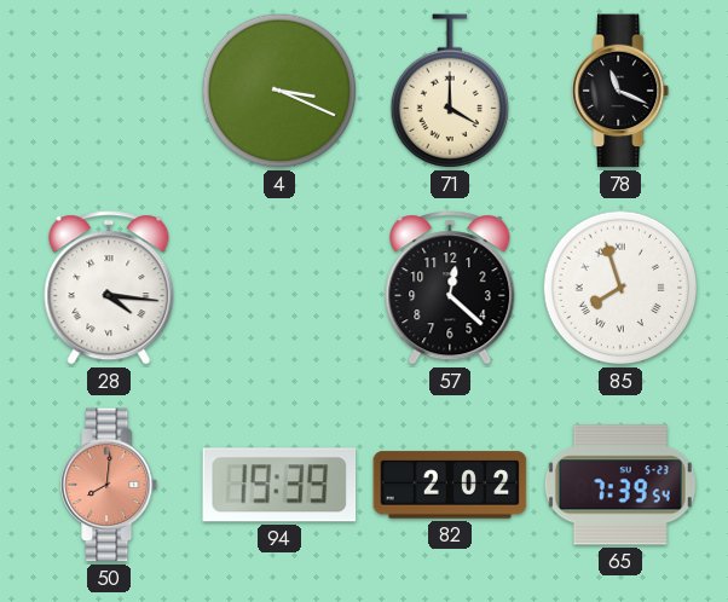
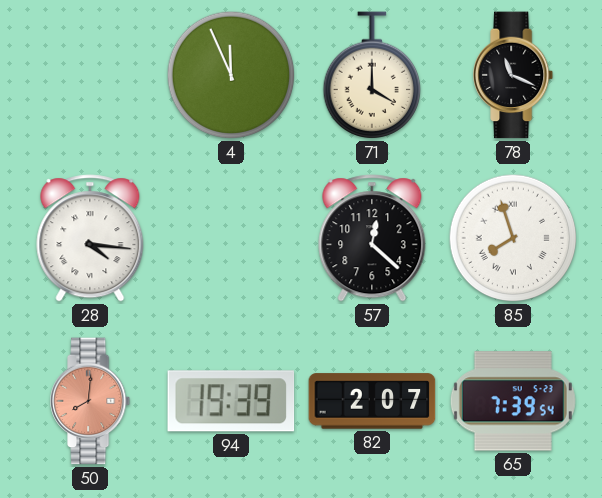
4: 3:19 -> 11:56 (231, 75)
82: 2:02 -> 2:07 (372, 401)
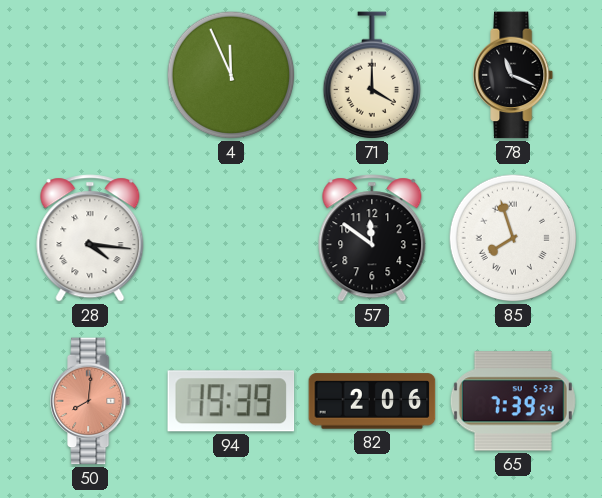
57: 12:22 -> 11:51 (372, 238)
82: 2:07 -> 2:06 (372, 401)
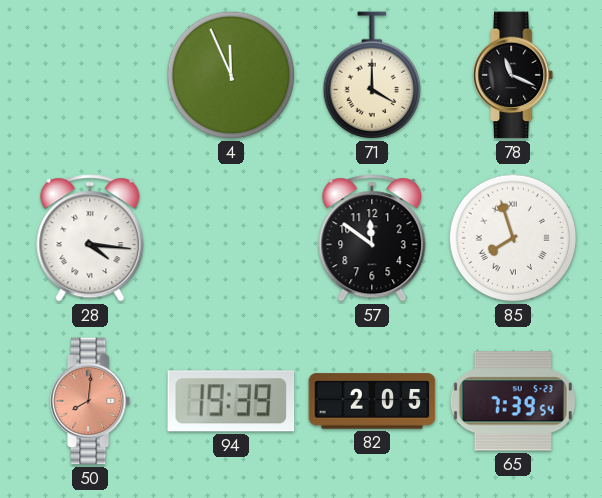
82: 2:06 -> 2:05 (372, 401)
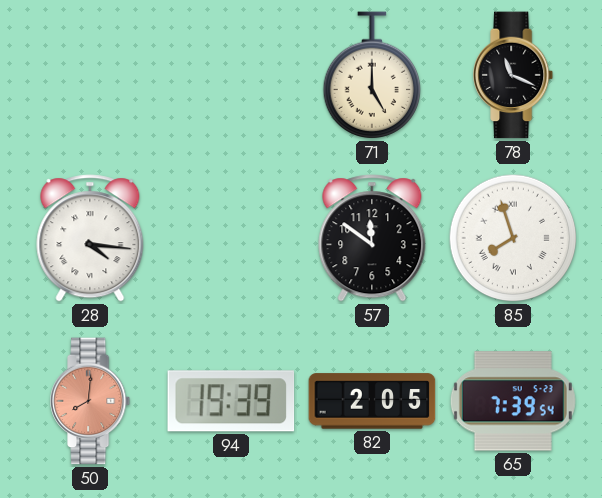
4: 11:56 -> none (231, 75)
71: 4:00 -> 5:00 (371, 75)
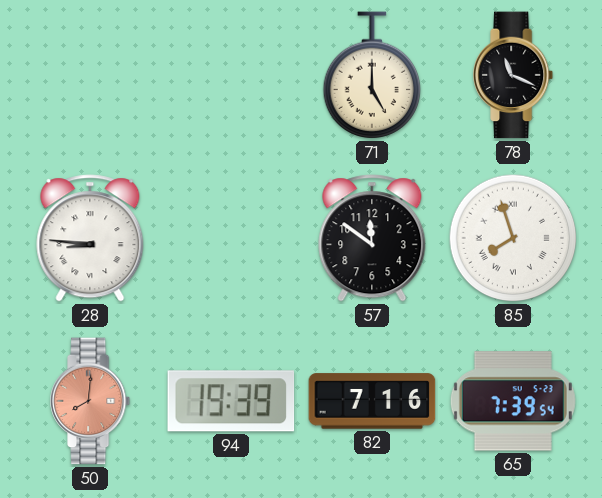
28: 4:16 -> 8:46 (90, 238)
82: 2:05 -> 7:16 (372, 401)
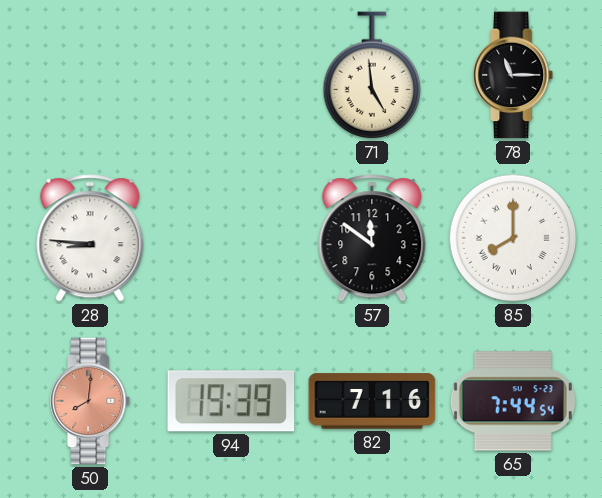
71: 5:00 -> 4:59 (371, 75)
78: 11:19 -> 11:15 (514, 75)
85: 7:57 -> 8:00 (513, 238)
65: 7:39 -> 7:44 (513, 401)
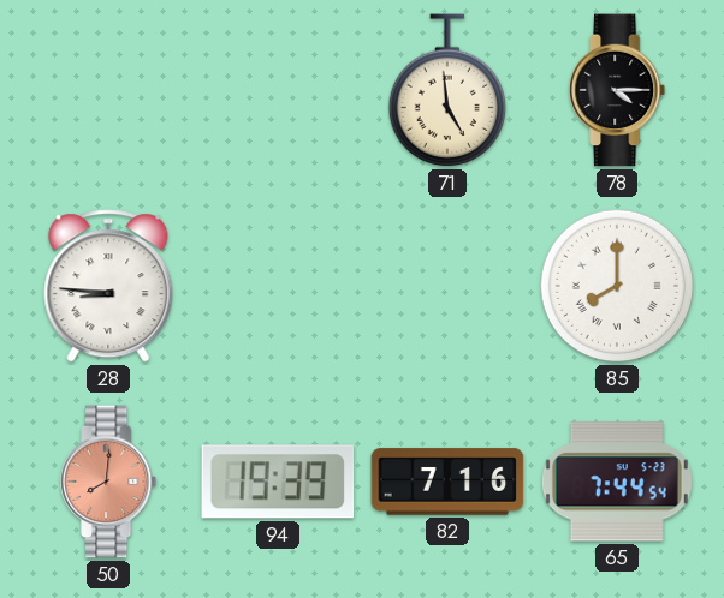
78: 11:15 -> 4:15 (618, 90)
57: 11:51 -> none (372, 238)
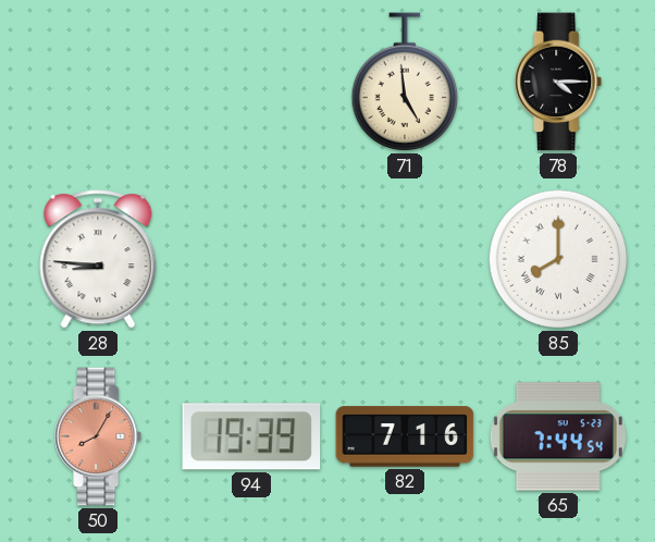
50: 8:01 -> 8:05 (99, 436)
